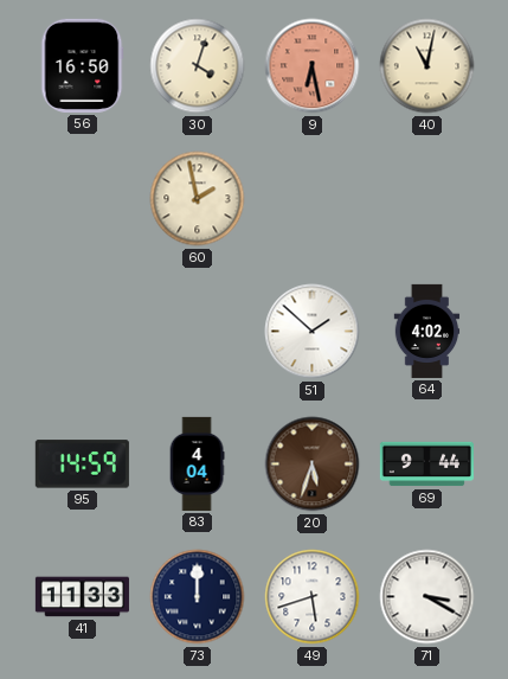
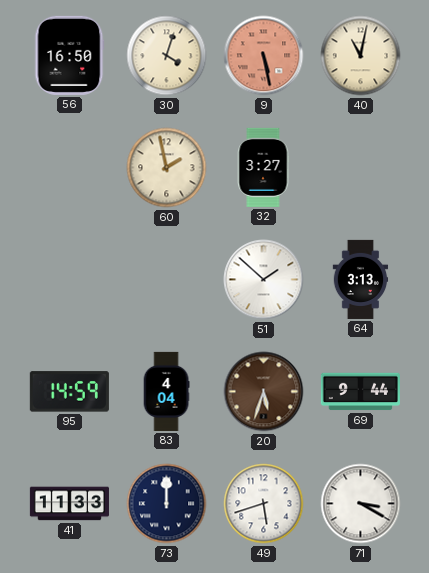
9: 6:28 -> 5:28 (264, 56)
32: none -> 3:27 (263, 167)
64: 4:02 -> 3:13 (361, 279)
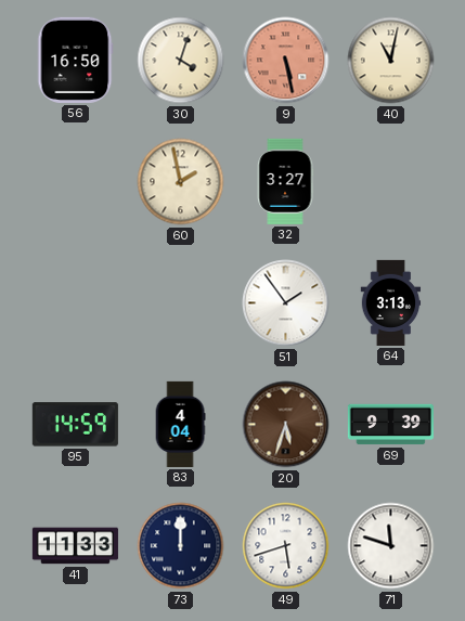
51: 1:52 -> 1:54 (286, 303)
69: 9:44 -> 9:39 (390, 425)
71: 3:20 -> 11:48 (391, 546)
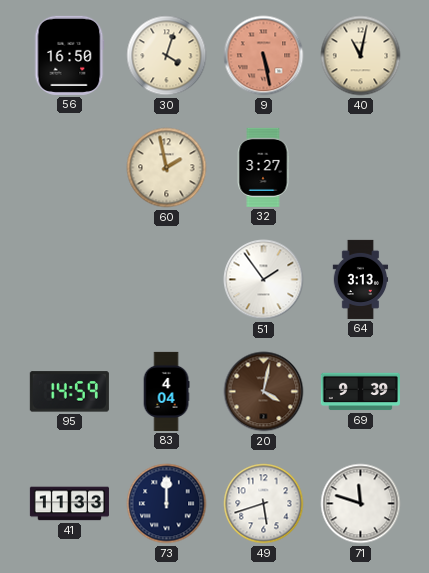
20: 5:33 -> 4:02 (264, 392)
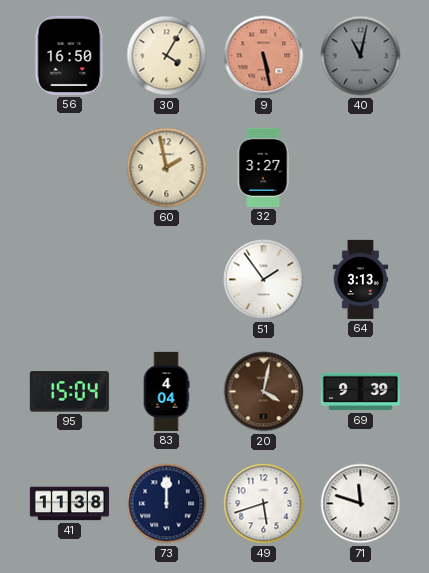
30: 4:03 -> 4:05 (167, 56)
40 dial: cream -> grey (361, 56)
95: 14:59 -> 15:04 (69, 392)
41: 11:33 -> 11:38 (69, 504)
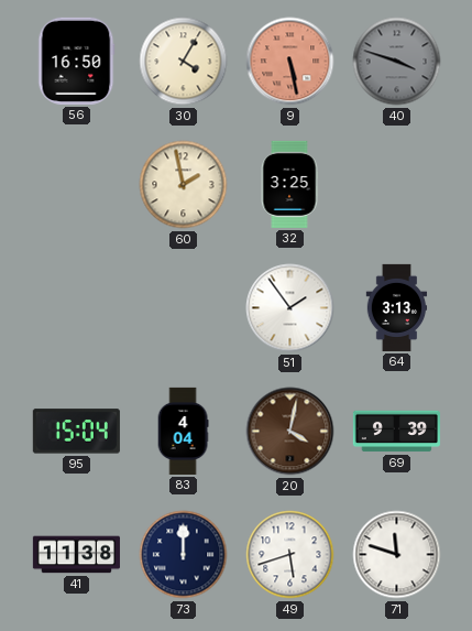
40: 11:02 -> 3:48 (397, 62)
32: 3:27 -> 3:25 (289, 184)
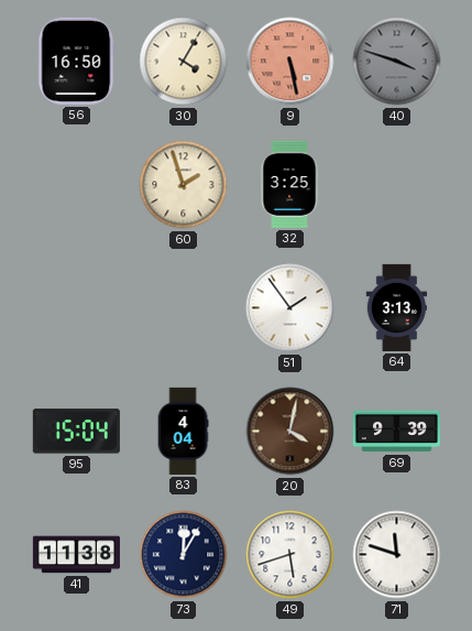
60: 1:58 -> 1:57 (184, 185)
73: 12:00 -> 12:05 (184, 555)
